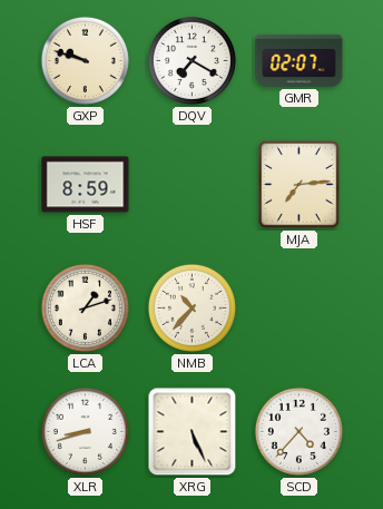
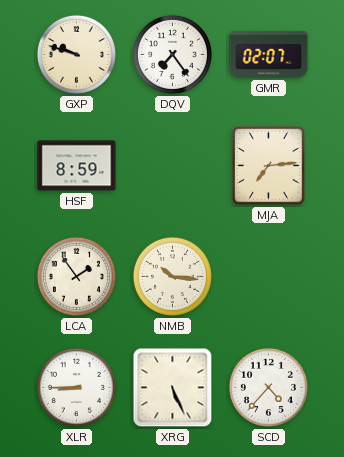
DQV: 7:20 -> 7:24 (172, 54)
LCA: 1:12 -> 1:54 (76, 276)
NMB: 10:37 -> 10:16 (172, 276)
XLR: 8:42 -> 8:45 (76, 387)
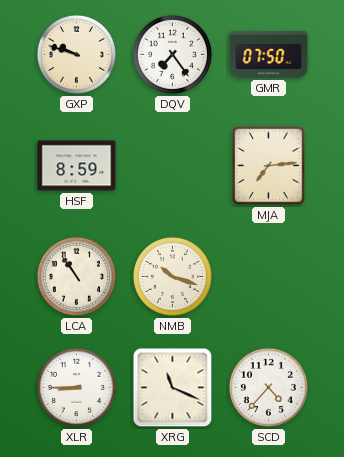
GMR: 02:07 -> 07:50 (269, 54)
LCA: 1:54 -> 10:54 (76, 276)
NMB: 10:16 -> 10:18 (172, 276)
XRG: 5:26 -> 11:19 (173, 388)
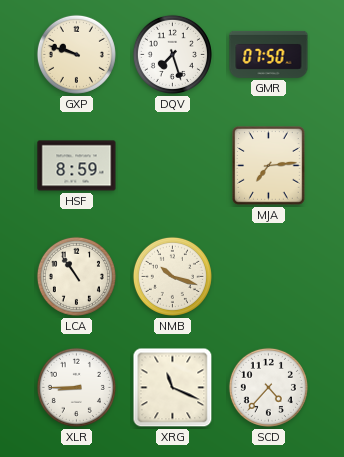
DQV: 7:24 -> 7:27 (172, 54)
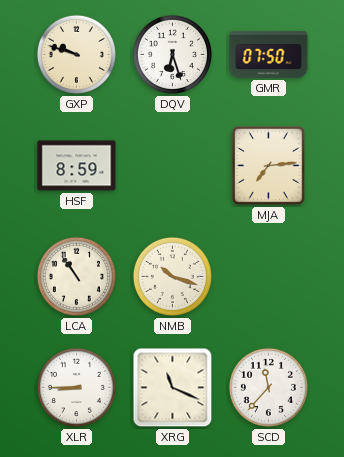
DQV: 7:27 -> 6:27 (172, 54)
SCD: 4:37 -> 11:37 (268, 387)
